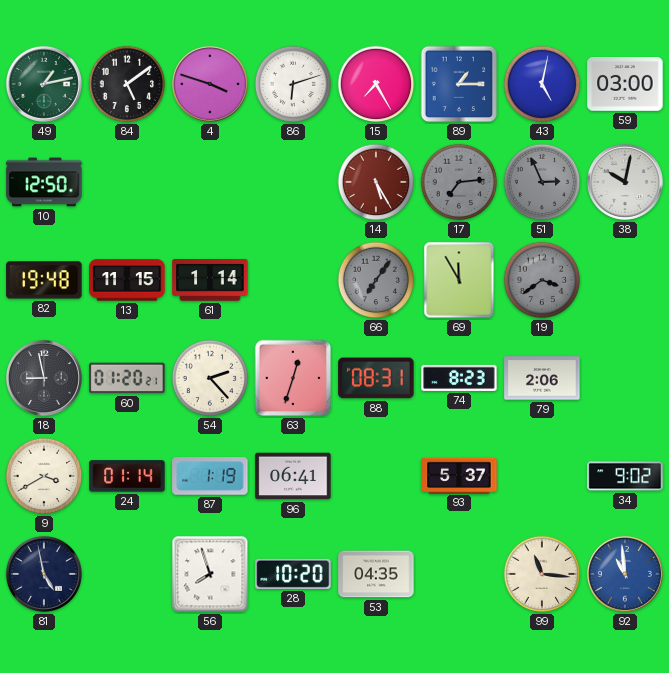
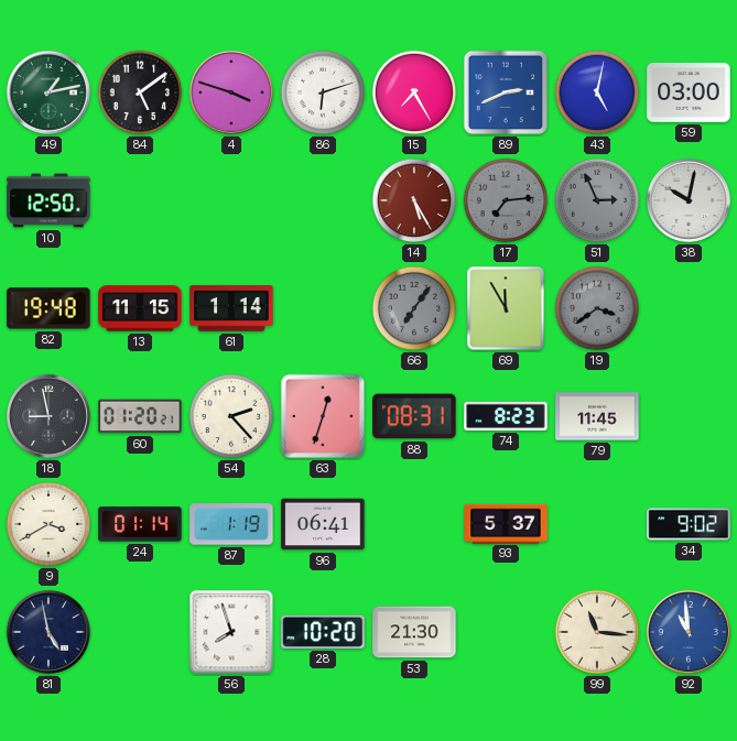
89: 1:15 -> 2:41 (506, 92)
79: 2:06 -> 11:45 (597, 416)
53: 04:35 -> 21:30 (414, 632)
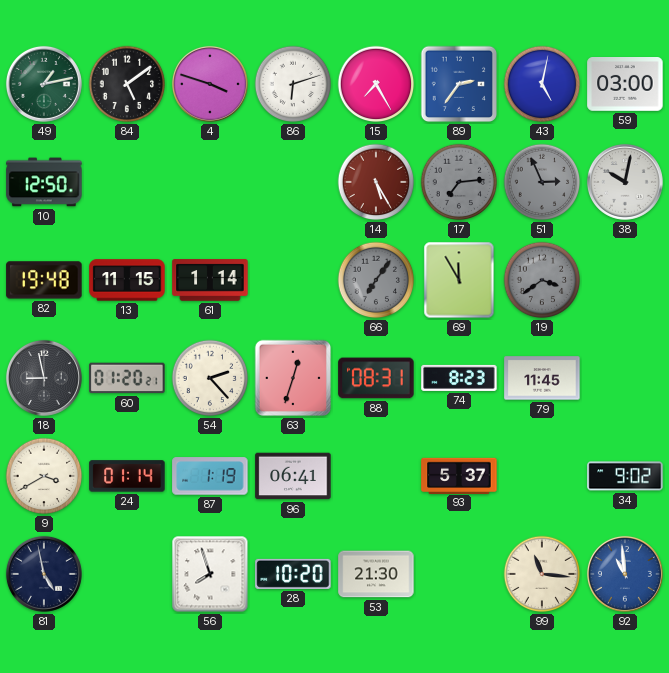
89: 2:41 -> 2:36 (459, 84)
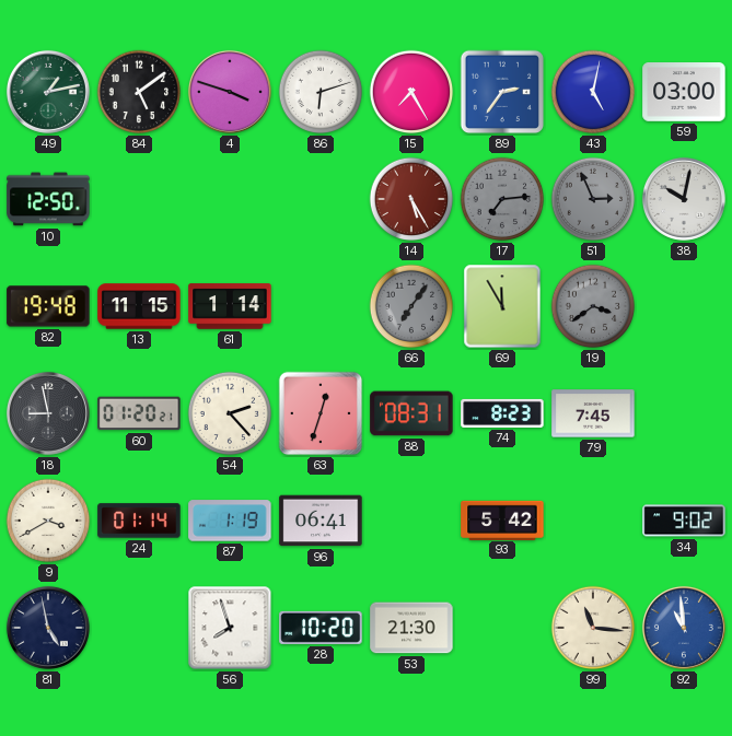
79: 11:45 -> 7:45 (593, 413)
93: 5:37 -> 5:42 (502, 519)
